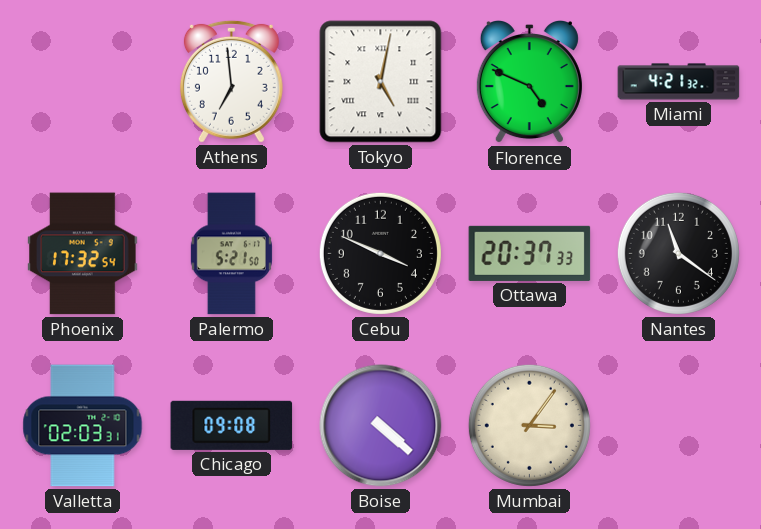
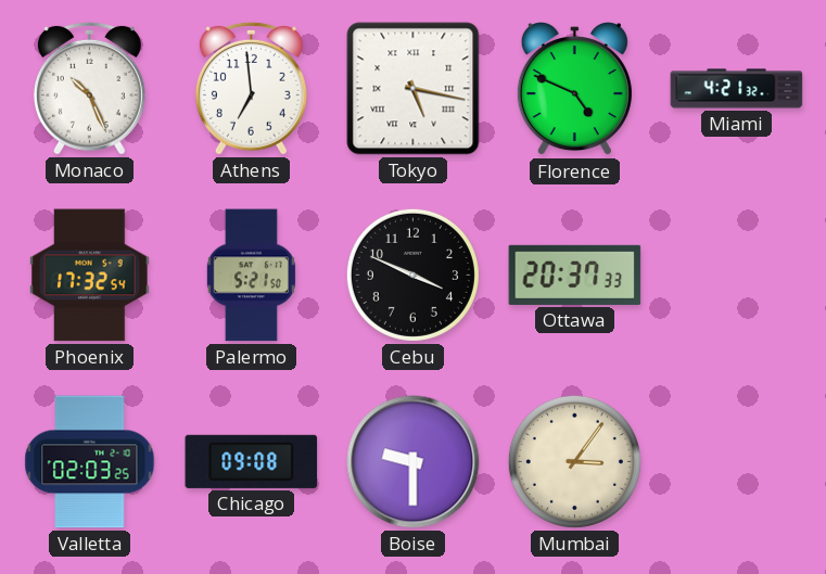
Monaco: none -> 10:26 (89, 88)
Tokyo: 5:02 -> 5:17 (414, 89)
Nantes: 11:21 -> none (678, 253)
Valletta: 02:03:31 -> 02:03:25 (90, 462)
Boise: 4:22 -> 9:30 (414, 462)
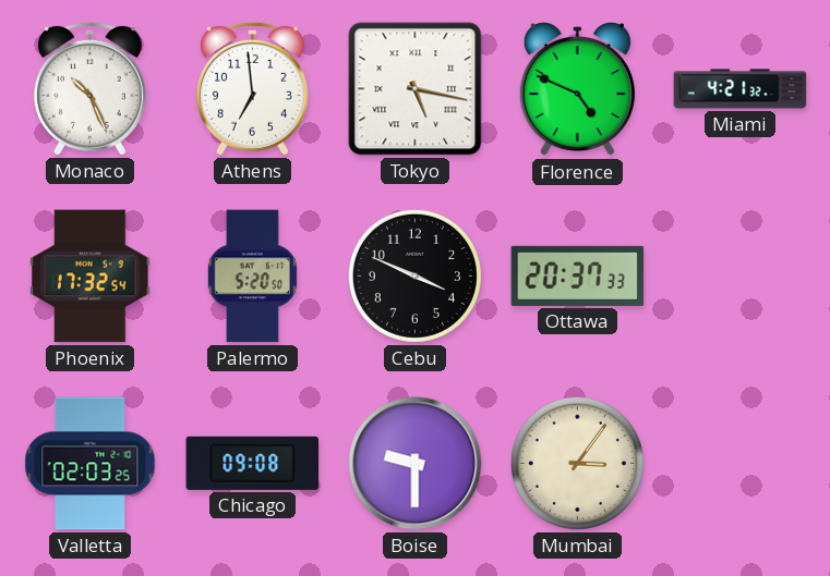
Palermo: 5:21 -> 5:20 (252, 277)
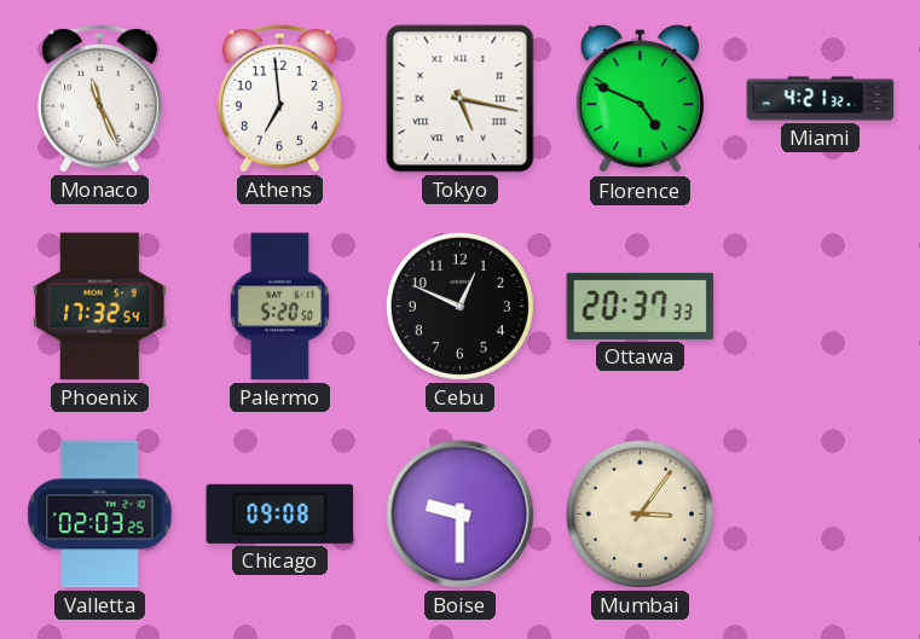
Monaco: 10:26 -> 11:26 (99, 98)
Cebu: 3:49 -> 12:49 (459, 306)
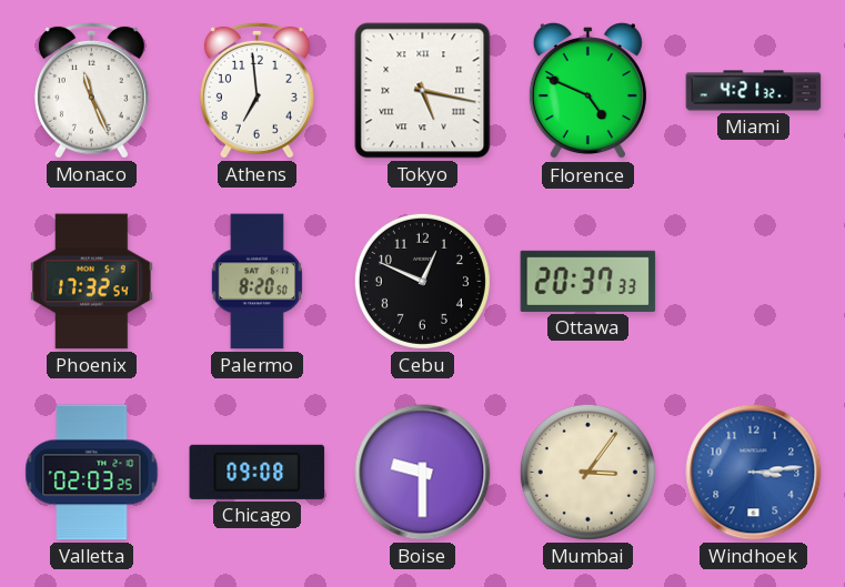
Palermo: 5:20 -> 8:20 (256, 282)
Windhoek: none -> 3:14 (754, 473)
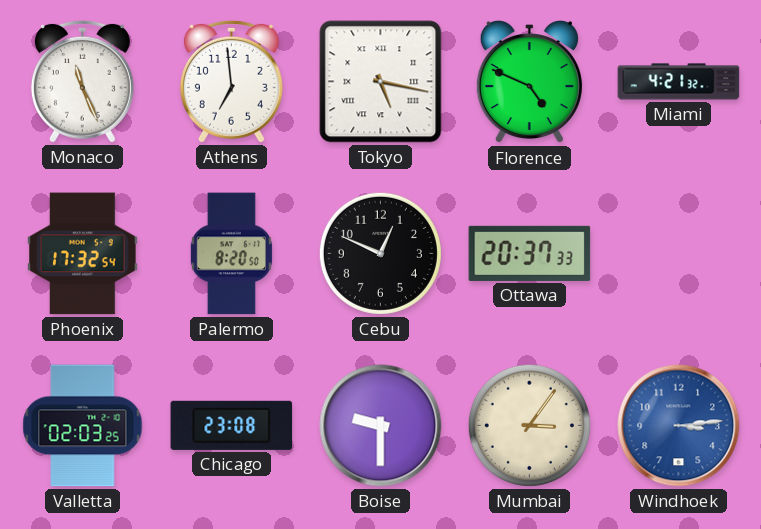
Chicago: 09:08 -> 23:08 (232, 425)
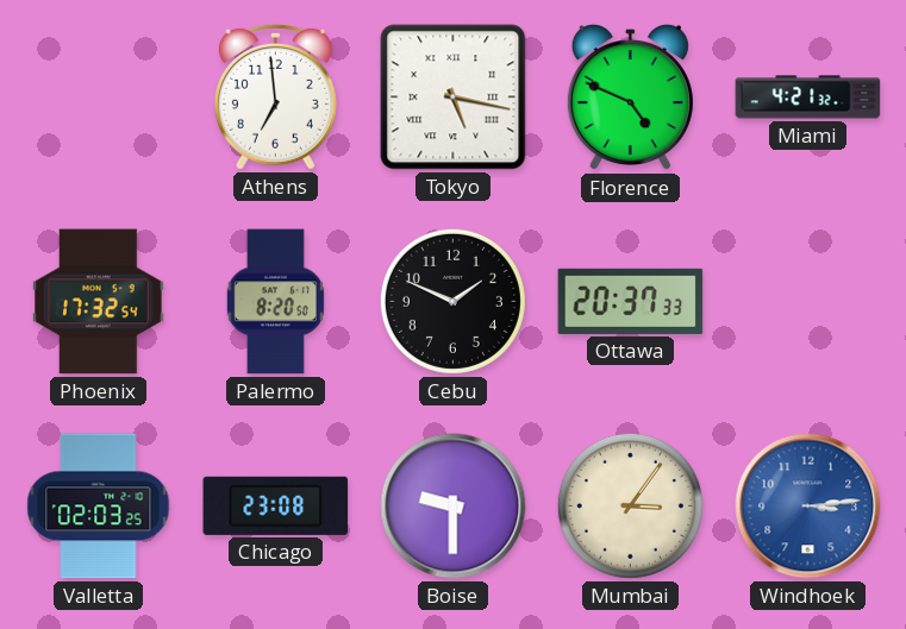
Monaco: 11:26 -> none (82, 81)
Cebu: 12:49 -> 1:49 (452, 301)
